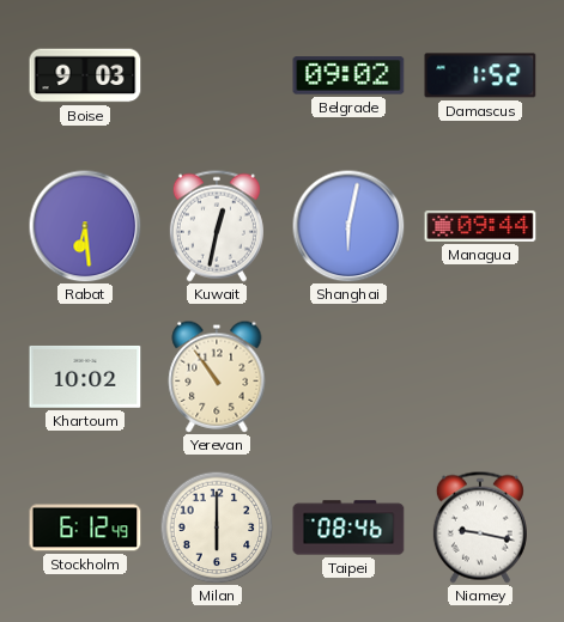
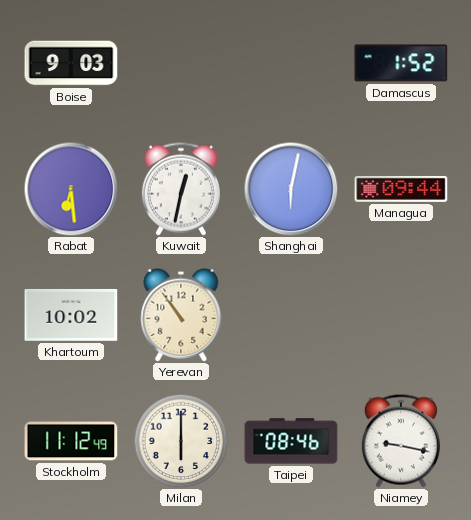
Belgrade: 09:02 -> none (348, 75)
Stockholm: 6:12 -> 11:12 (71, 441)
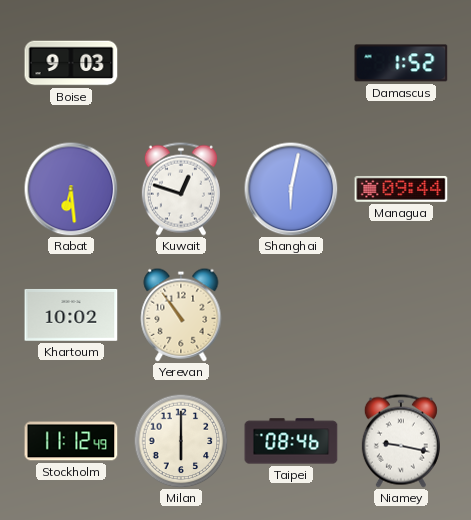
Kuwait: 12:32 -> 12:48 (181, 189)
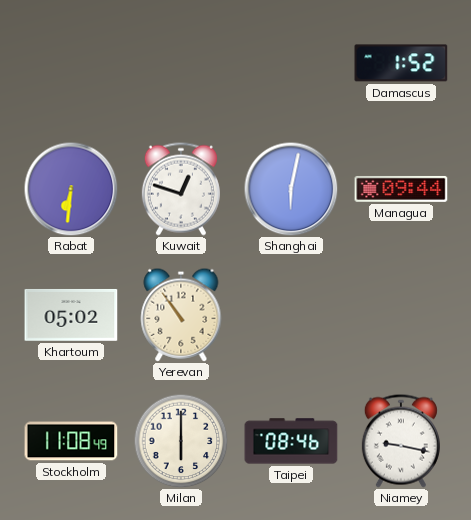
Boise: 9:03 -> none (71, 63)
Rabat: 6:29 -> 6:31 (71, 189)
Khartoum: 10:02 -> 05:02 (71, 315)
Stockholm: 11:12 -> 11:08 (71, 441)
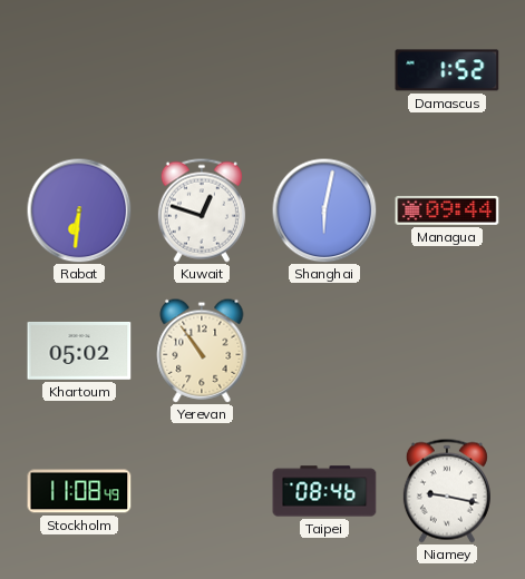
Milan: 6:00 -> none (181, 441)
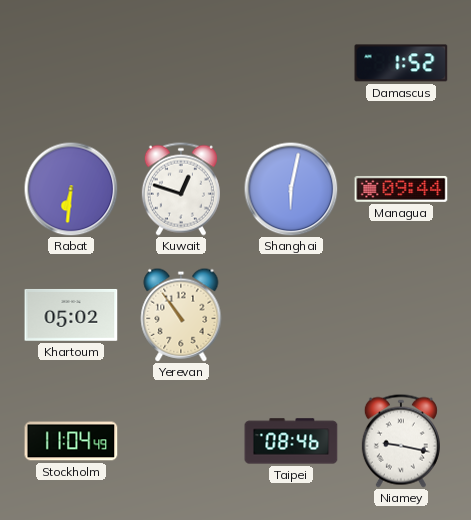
Stockholm: 11:08 -> 11:04 (71, 441)
